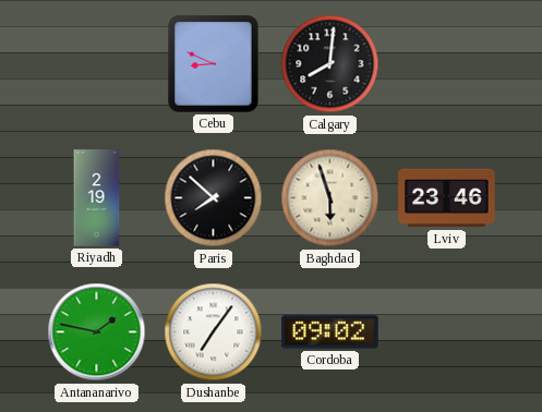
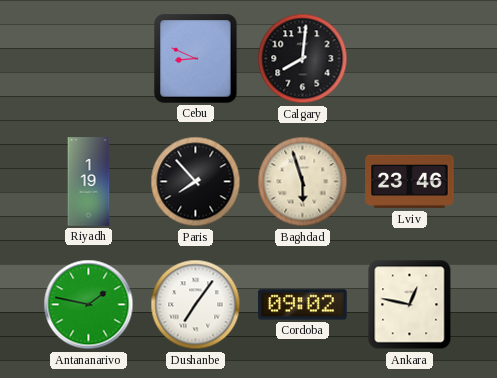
Riyadh: 2:19 -> 1:19 (89, 182)
Paris: 7:52 -> 7:53 (196, 182)
Ankara: none -> 12:47 (410, 305)
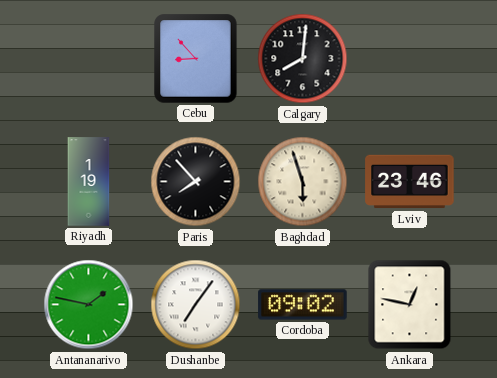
Cebu: 8:49 -> 8:53 (196, 59)
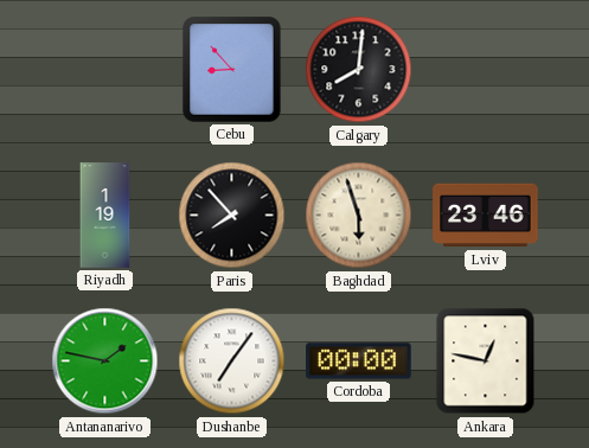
Cordoba: 09:02 -> 00:00 (359, 361)
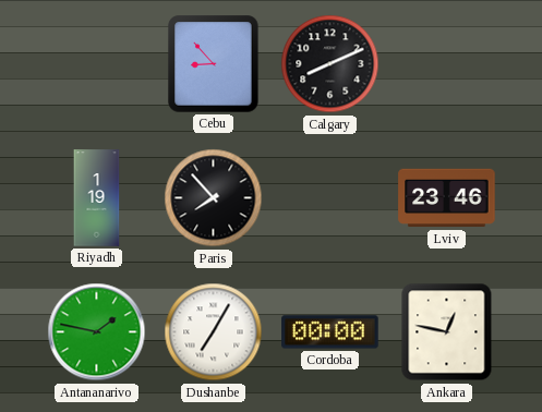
Calgary: 8:01 -> 8:11 (330, 64)
Baghdad: 5:57 -> none (359, 216)
Dushanbe: 7:06 -> 7:05 (214, 332)
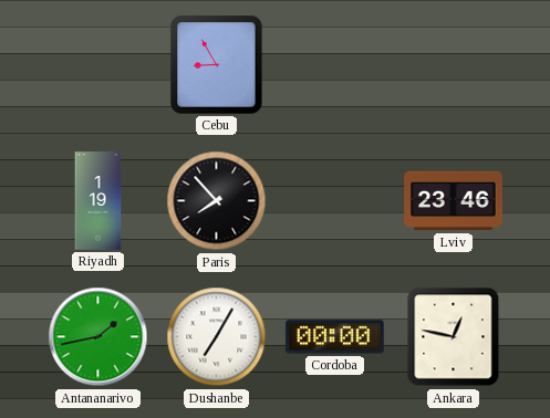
Cebu: 8:53 -> 8:55 (217, 65)
Calgary: 8:11 -> none (330, 64)
Antananarivo: 1:47 -> 1:43 (98, 337)
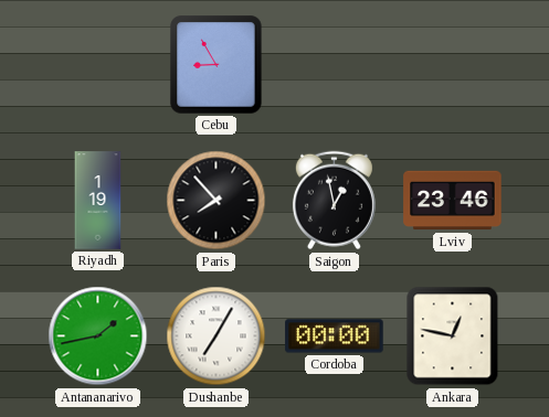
Saigon: none -> 12:58 (334, 201)
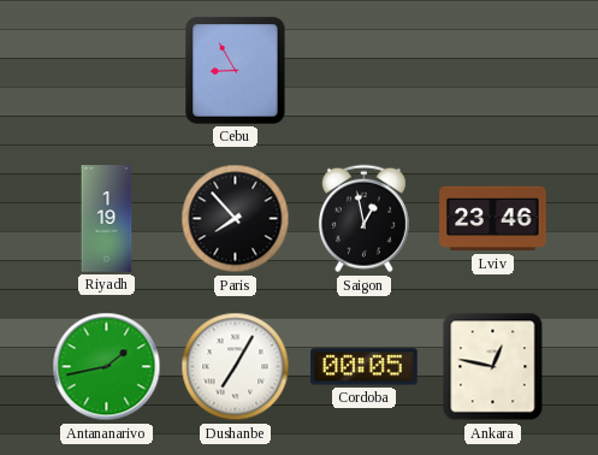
Cordoba: 00:00 -> 00:05 (365, 367)
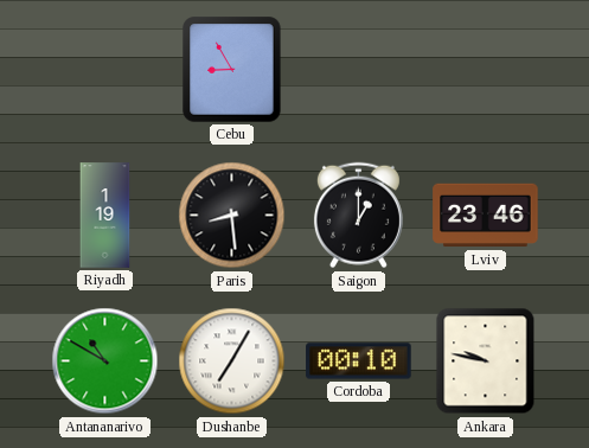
Paris: 7:53 -> 8:29 (232, 216)
Saigon: 12:58 -> 1:00 (358, 216)
Antananarivo: 1:43 -> 10:50 (105, 361)
Cordoba: 00:05 -> 00:10 (359, 361)
Ankara: 12:47 -> 9:47 (486, 361)
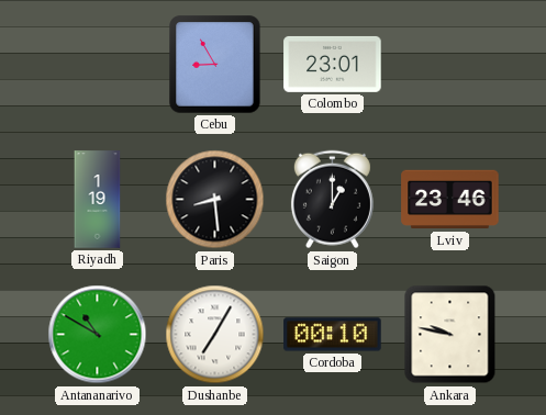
Colombo: none -> 23:01 (333, 64)
